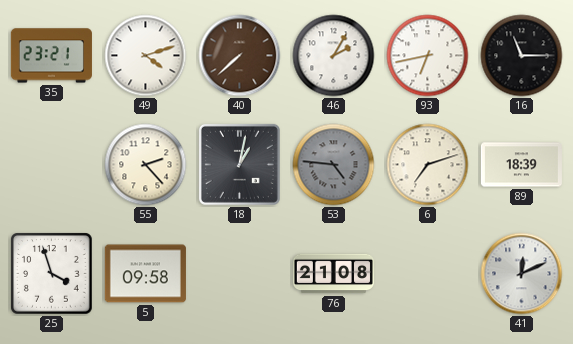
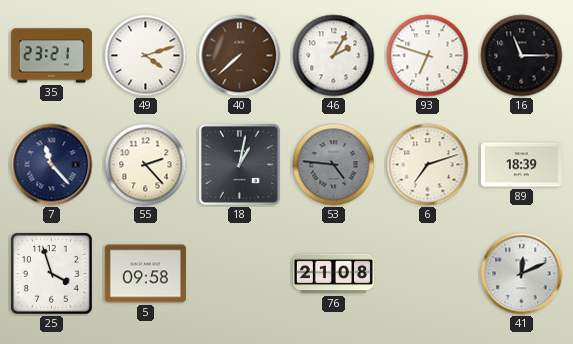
93: 6:43 -> 6:48 (428, 56)
7: none -> 11:23 (52, 165)
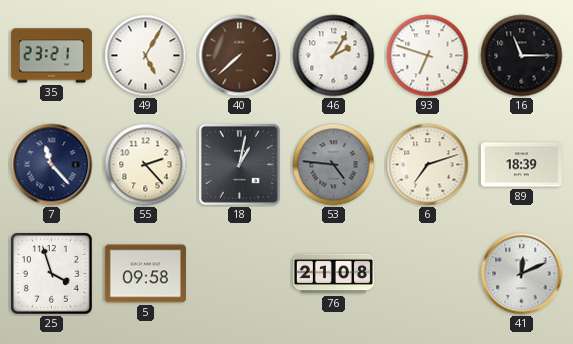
49: 4:12 -> 5:05 (146, 56)
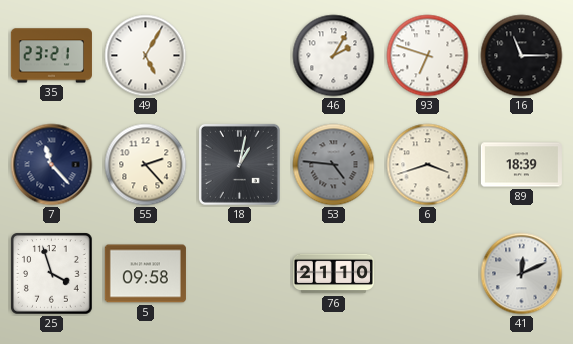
40: 7:38 -> none (240, 56)
6: 7:12 -> 3:42 (428, 165)
76: 21:08 -> 21:10 (333, 274)
